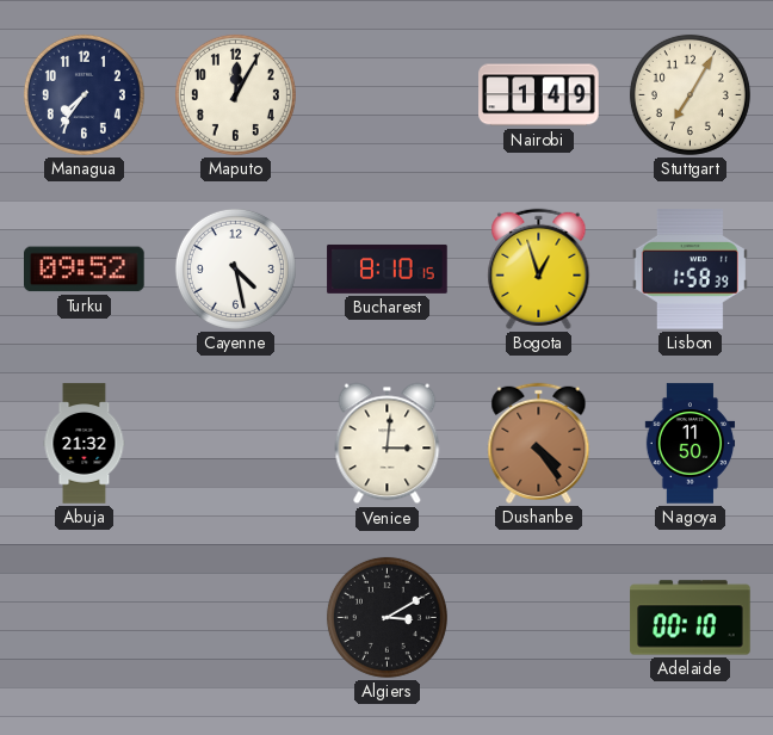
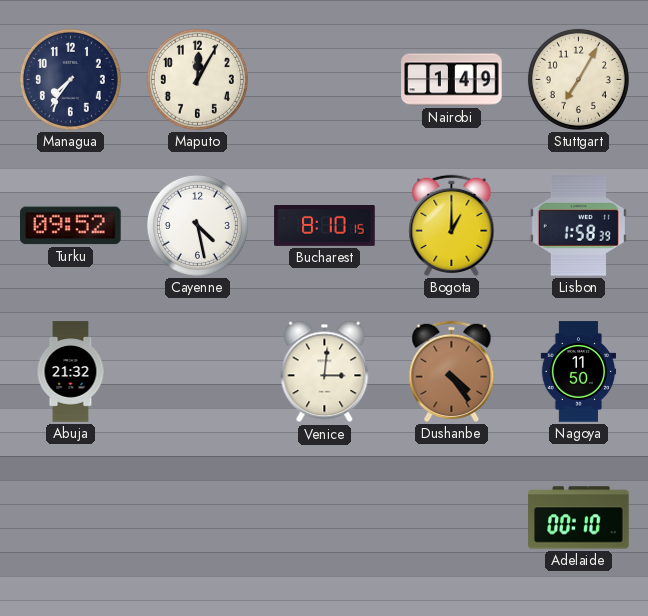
Bogota: 12:57 -> 1:00 (452, 225)
Algiers: 3:10 -> none (386, 617)
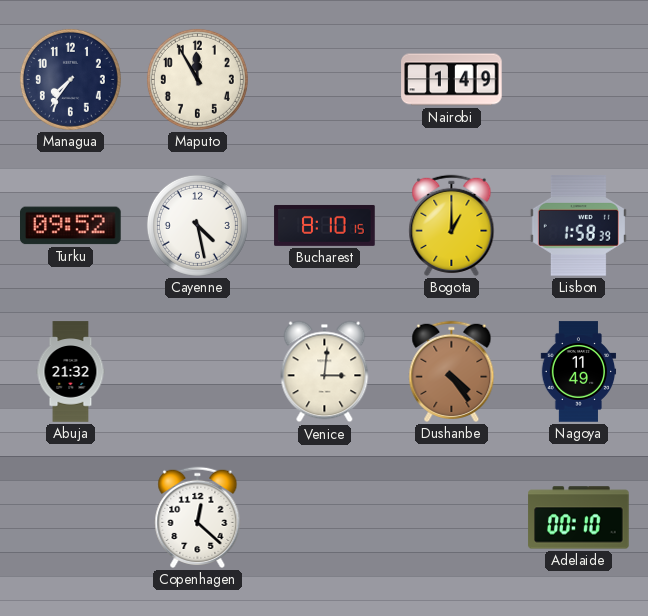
Maputo: 12:05 -> 11:55 (197, 79)
Stuttgart: 7:05 -> none (578, 79)
Nagoya: 11:50 -> 11:49 (579, 372)
Copenhagen: none -> 12:22 (198, 517)
